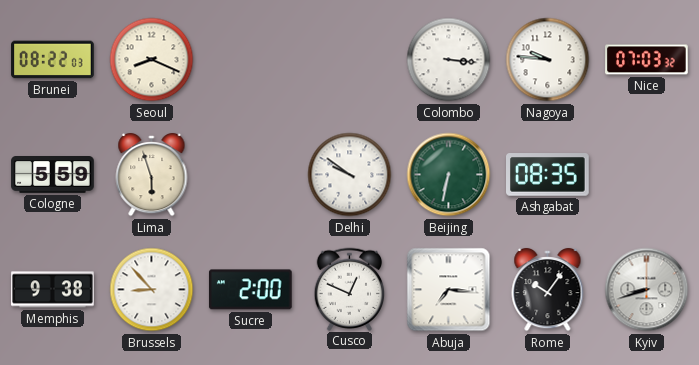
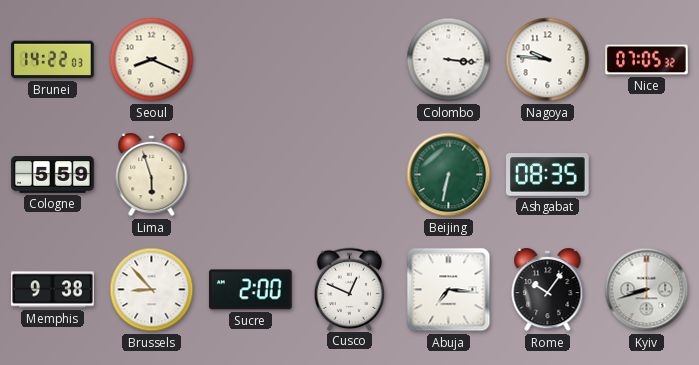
Brunei: 08:22 -> 14:22 (53, 60)
Nice: 07:03 -> 07:05 (647, 60)
Delhi: 9:51 -> none (350, 175)
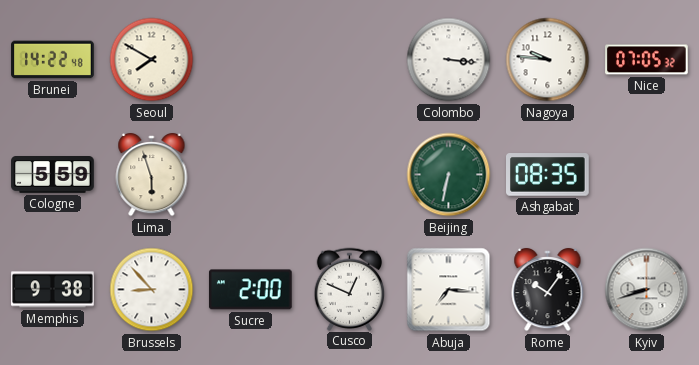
Brunei: 14:22:03 -> 14:22:48 (53, 60)
Seoul: 8:19 -> 7:50 (152, 60)
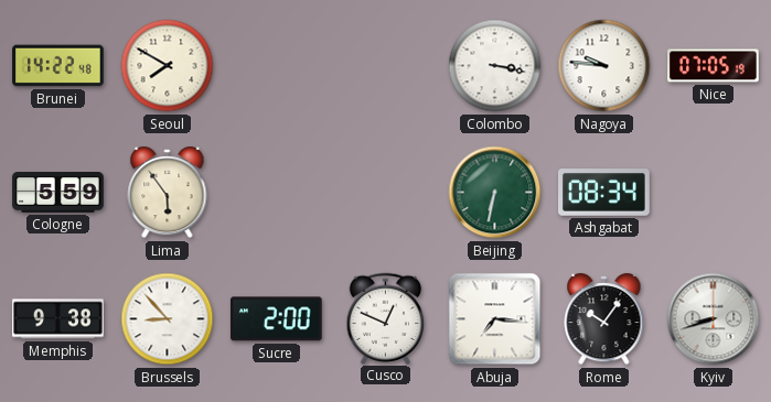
Colombo: 3:16 -> 3:17 (495, 66)
Nice: 07:05:32 -> 07:05:19 (714, 66)
Lima: 5:57 -> 5:54 (168, 193)
Ashgabat: 08:35 -> 08:34 (604, 193)
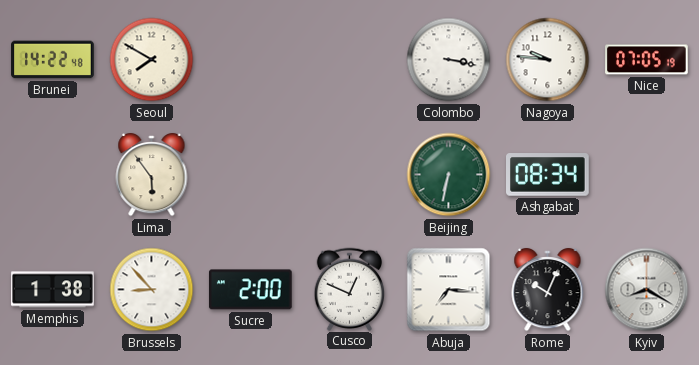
Cologne: 5:59 -> none (58, 193)
Memphis: 9:38 -> 1:38 (53, 290)
Rome: 10:06 -> 10:04 (548, 290)
Kyiv: 8:42 -> 8:20 (647, 290)
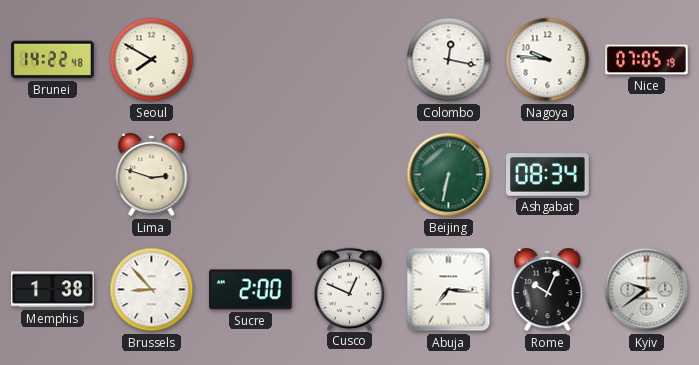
Colombo: 3:17 -> 12:17 (449, 60)
Lima: 5:54 -> 2:48 (152, 175)
Kyiv: 8:20 -> 9:39 (647, 290)
